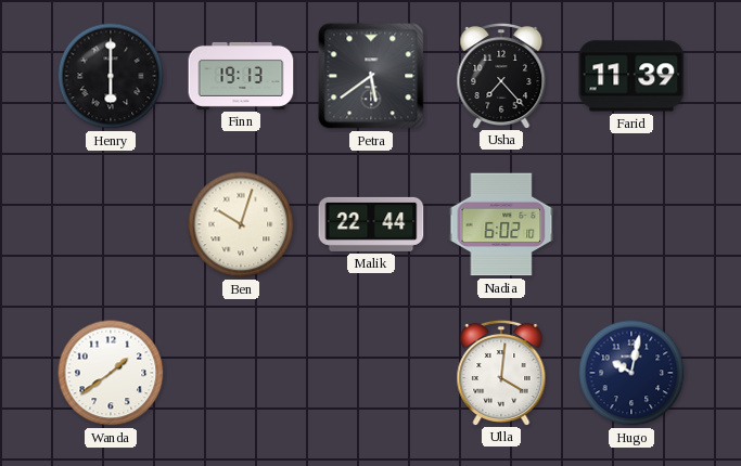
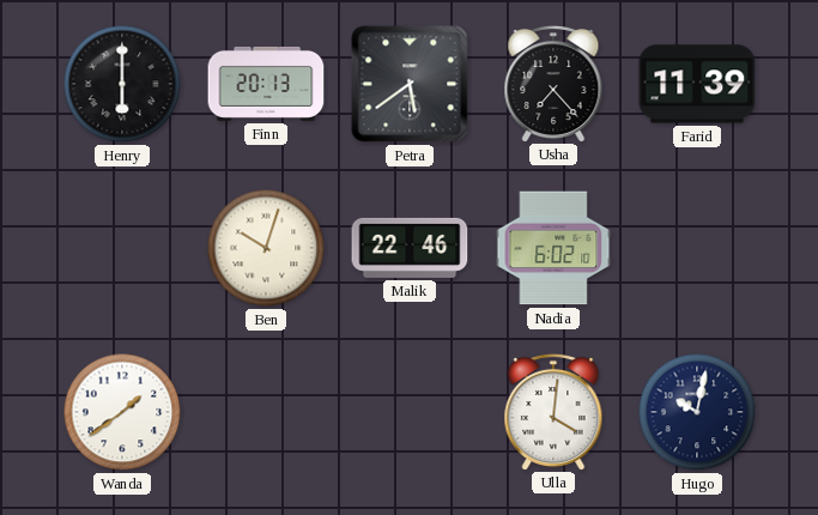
Finn: 19:13 -> 20:13 (266, 84)
Malik: 22:44 -> 22:46 (410, 248)
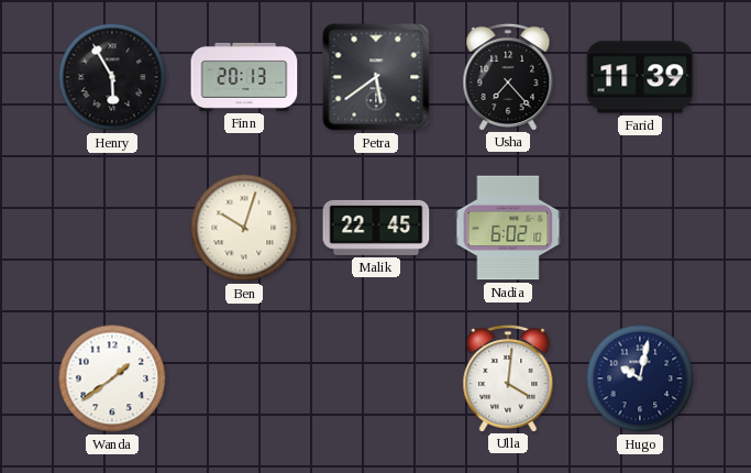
Henry: 6:00 -> 5:55 (112, 77)
Malik: 22:46 -> 22:45 (376, 228)
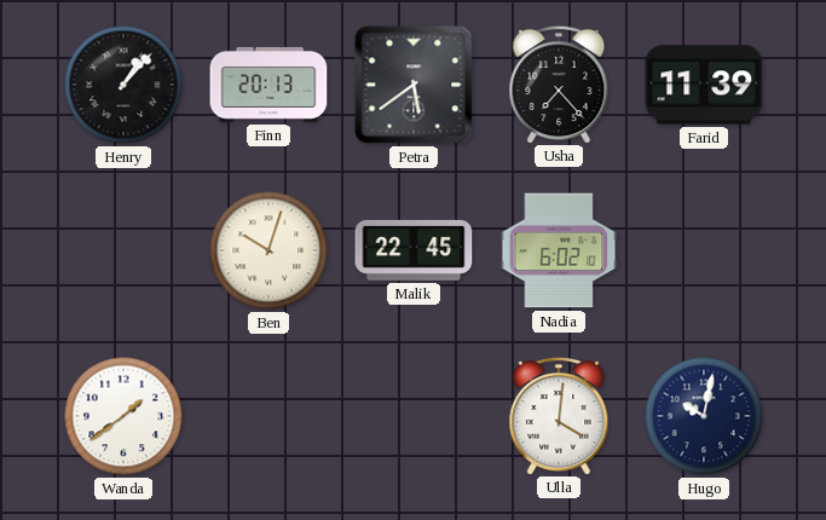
Henry: 5:55 -> 1:07 (123, 85)
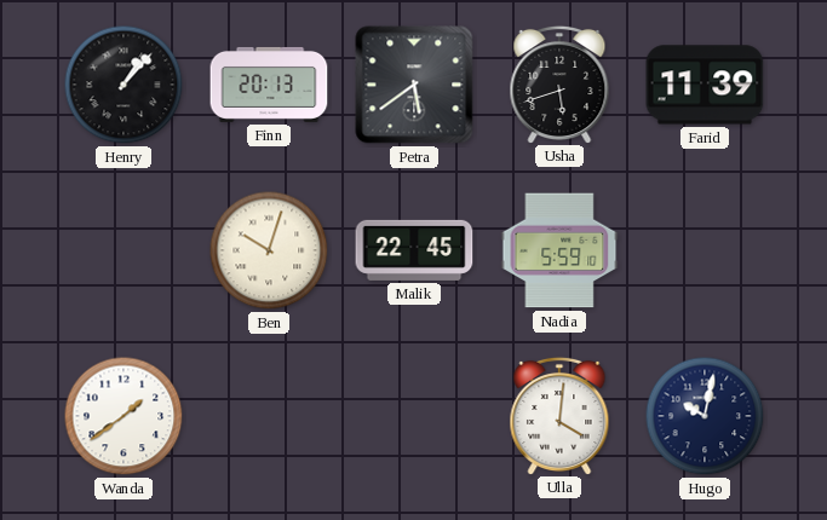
Usha: 7:23 -> 5:42 (559, 83)
Nadia: 6:02 -> 5:59 (559, 250)
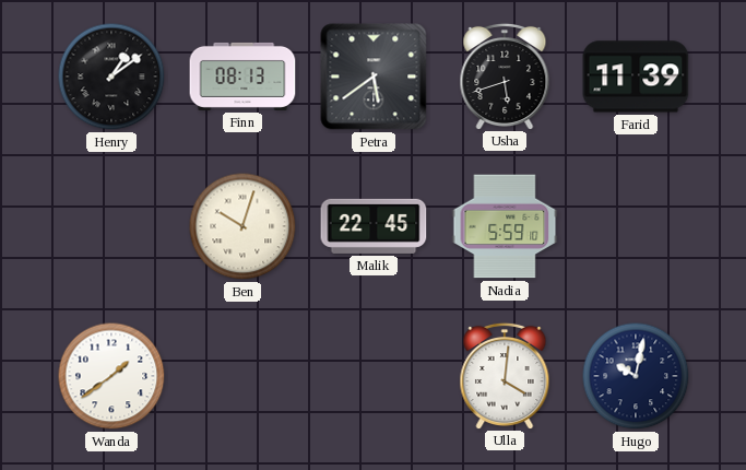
Henry: 1:07 -> 1:09 (111, 77)
Finn: 20:13 -> 08:13 (242, 77)
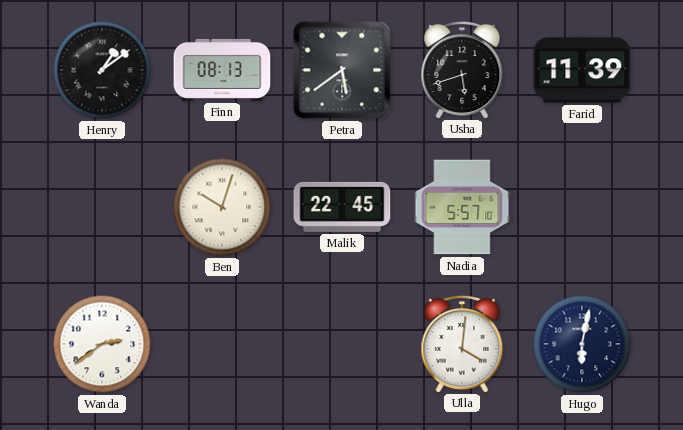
Nadia: 5:59 -> 5:57 (462, 207)
Wanda: 1:39 -> 2:39 (102, 344)
Hugo: 10:02 -> 6:02 (582, 344)
